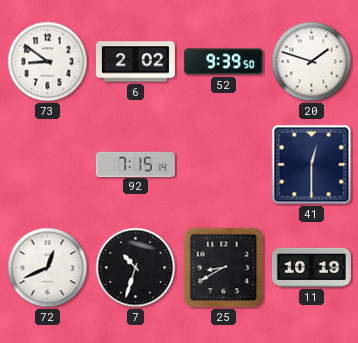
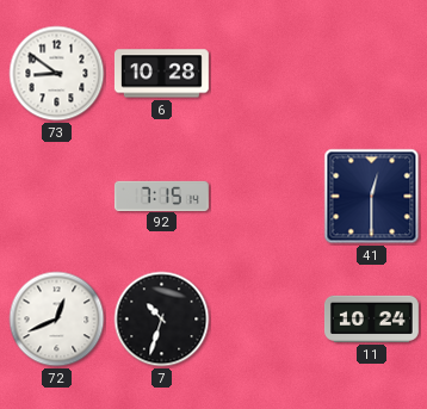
6: 2:02 -> 10:28 (161, 74)
52: 9:39 -> none (223, 62)
20: 1:48 -> none (312, 62)
25: 8:40 -> none (224, 268)
11: 10:19 -> 10:24 (371, 318)
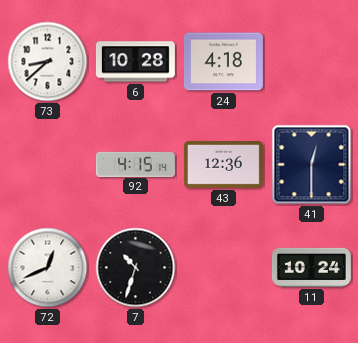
73: 8:51 -> 8:38 (48, 62)
24: none -> 4:18 (223, 62)
92: 7:15 -> 4:15 (135, 164)
43: none -> 12:36 (223, 164)
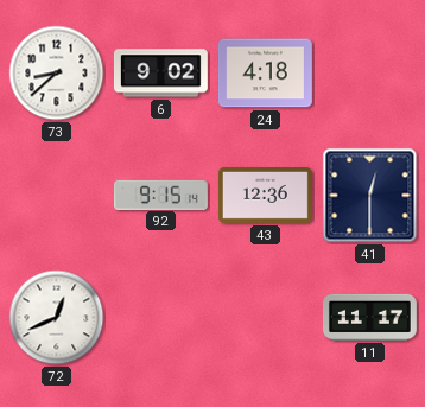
6: 10:28 -> 9:02 (160, 74)
92: 4:15 -> 9:15 (160, 195)
7: 10:33 -> none (136, 268)
11: 10:24 -> 11:17 (369, 317)
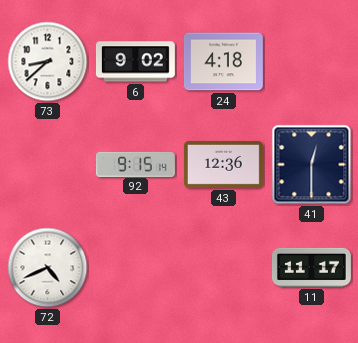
72: 12:41 -> 4:41 (48, 268)
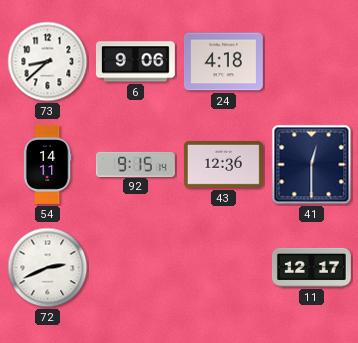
6: 9:02 -> 9:06 (135, 62)
54: none -> 14:11 (47, 164)
72: 4:41 -> 2:41 (48, 268)
11: 11:17 -> 12:17 (311, 267)
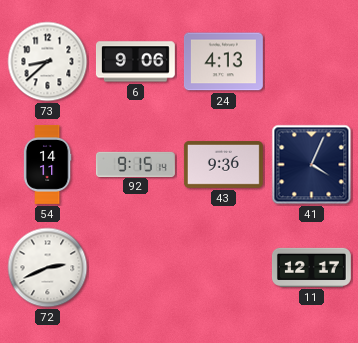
24: 4:18 -> 4:13 (223, 62)
43: 12:36 -> 9:36 (223, 164)
41: 12:30 -> 4:04 (312, 165)
